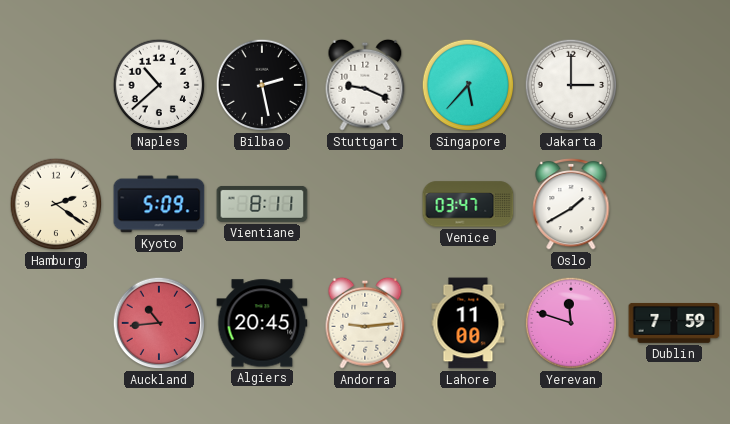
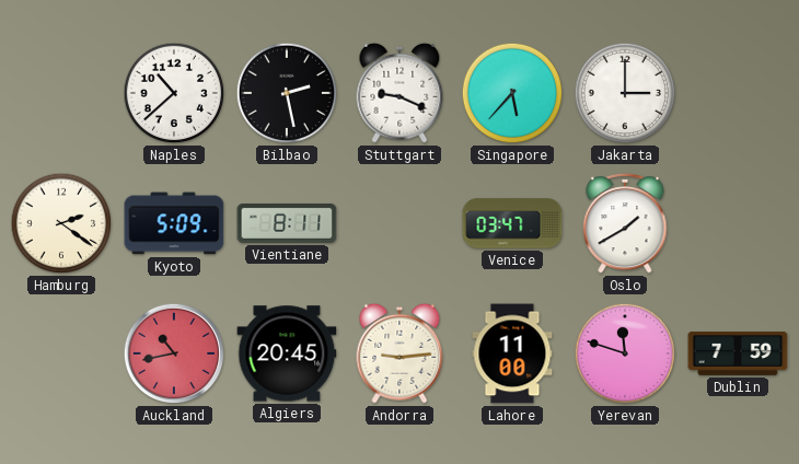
Auckland: 10:44 -> 10:43 (174, 353)
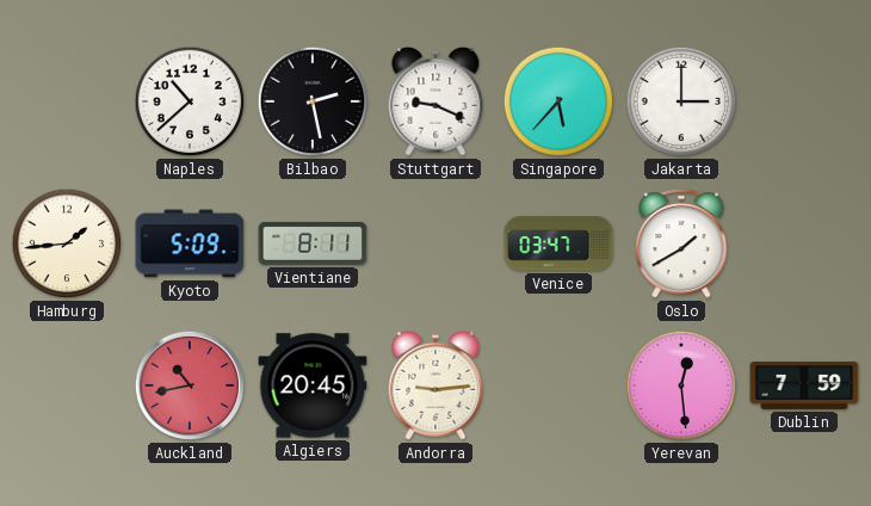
Hamburg: 2:21 -> 1:44 (67, 243)
Lahore: 11:00 -> none (512, 353)
Yerevan: 11:48 -> 12:29 (681, 385)
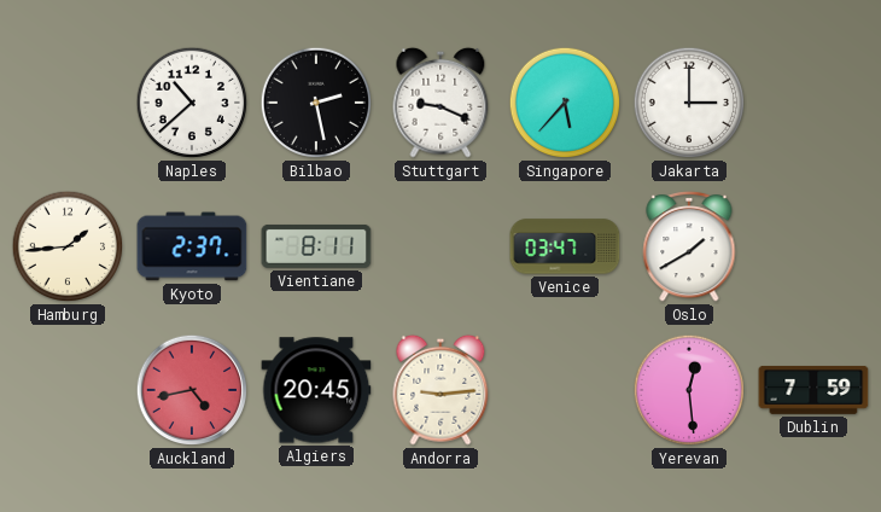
Kyoto: 5:09 -> 2:37 (192, 246)
Auckland: 10:43 -> 4:43 (192, 390)
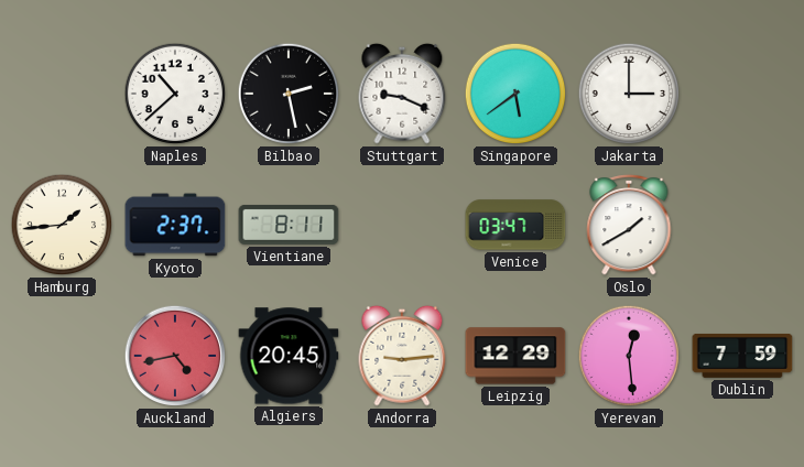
Singapore: 5:37 -> 5:39 (515, 94)
Leipzig: none -> 12:29 (515, 356)
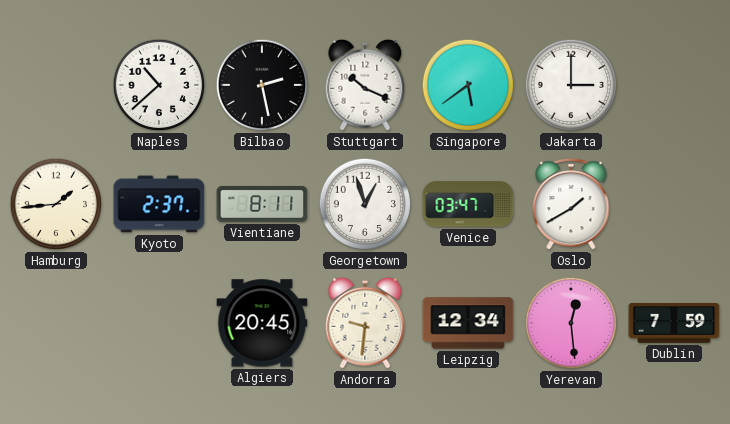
Stuttgart: 9:19 -> 10:19 (365, 85)
Georgetown: none -> 12:57 (365, 204)
Auckland: 4:43 -> none (175, 356)
Andorra: 9:14 -> 9:31 (365, 323)
Leipzig: 12:29 -> 12:34 (468, 323)
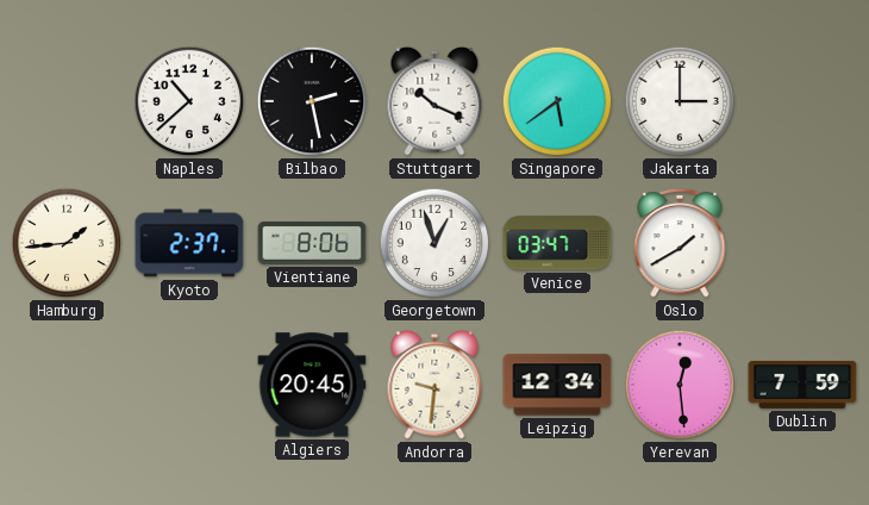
Vientiane: 8:11 -> 8:06 (312, 243)
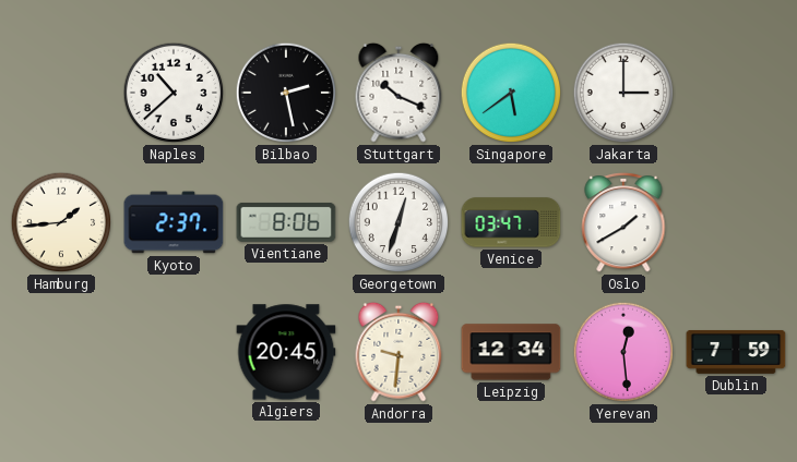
Georgetown: 12:57 -> 12:33 (398, 222)
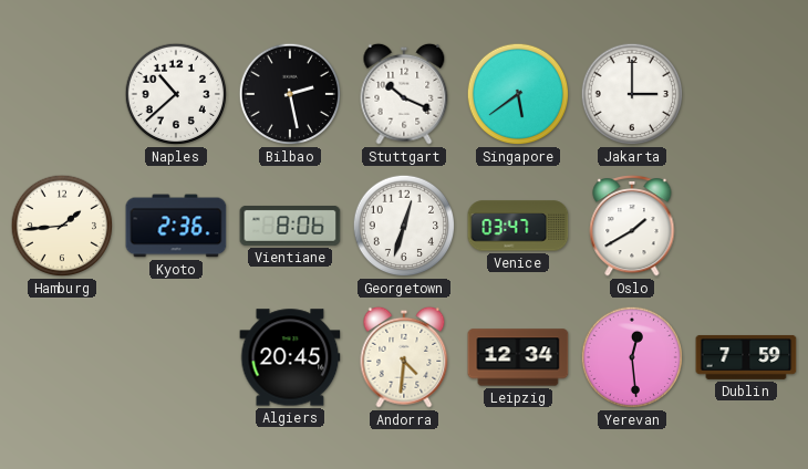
Kyoto: 2:37 -> 2:36 (176, 226)
Andorra: 9:31 -> 4:31 (404, 357)
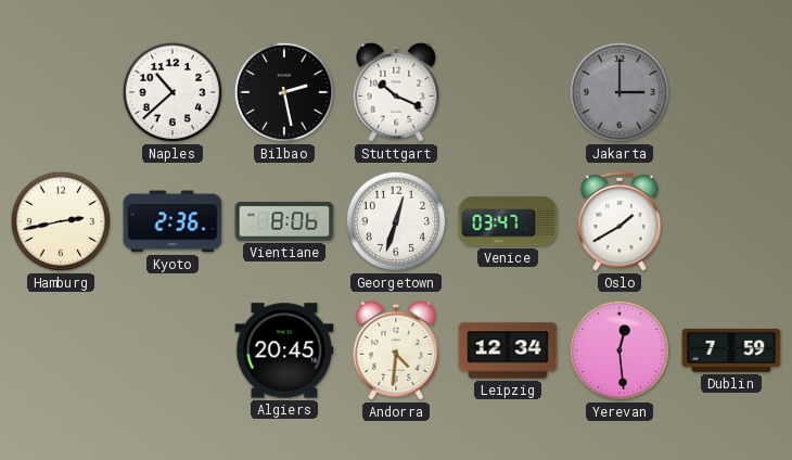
Singapore: 5:39 -> none (518, 94)
Jakarta dial: white -> grey (619, 92)
Hamburg: 1:44 -> 2:43 (61, 221)
